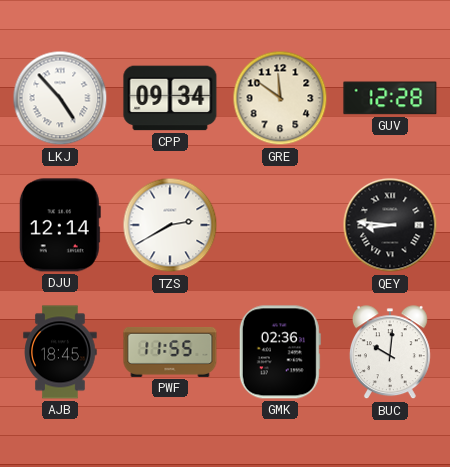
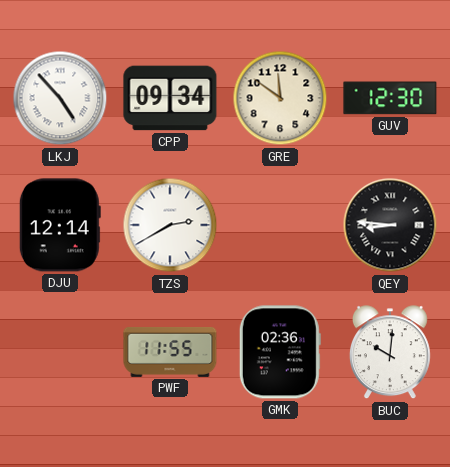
GUV: 12:28 -> 12:30 (390, 98)
AJB: 18:45 -> none (60, 352)
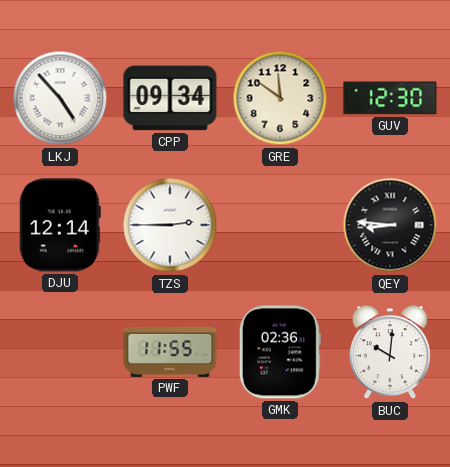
TZS: 2:40 -> 2:45 (170, 225)
